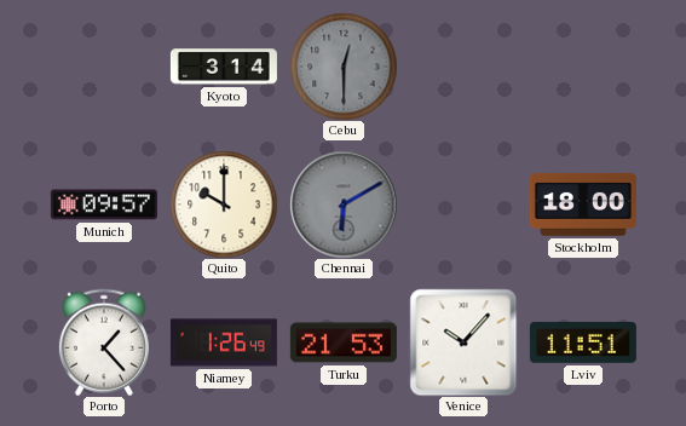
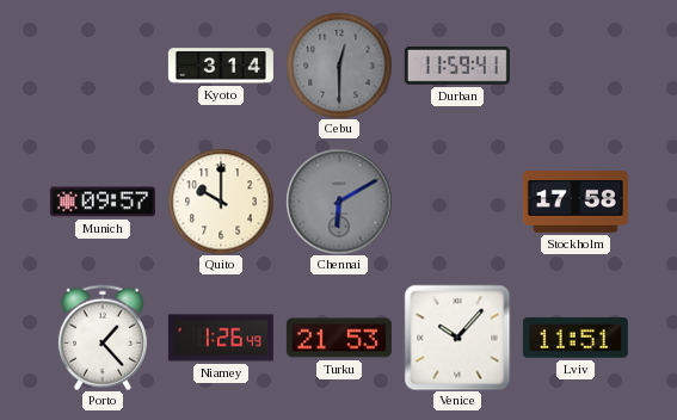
Durban: none -> 11:59 (457, 66)
Stockholm: 18:00 -> 17:58 (576, 202)
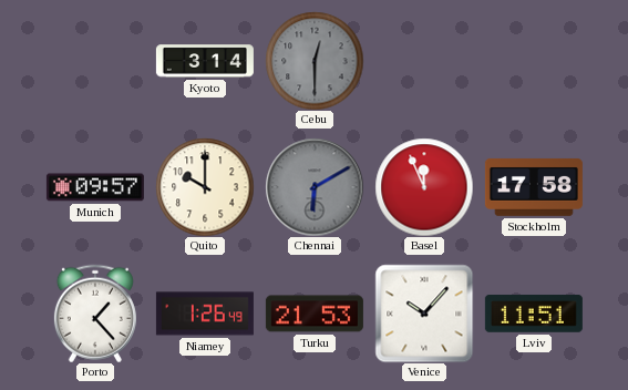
Durban: 11:59 -> none (457, 66)
Basel: none -> 11:56 (424, 187)
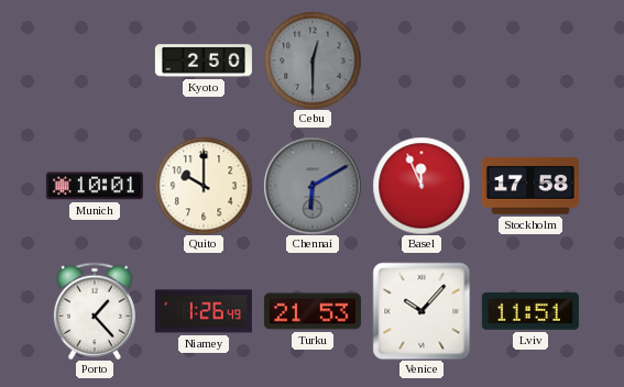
Kyoto: 3:14 -> 2:50 (204, 60)
Munich: 09:57 -> 10:01 (95, 186)
